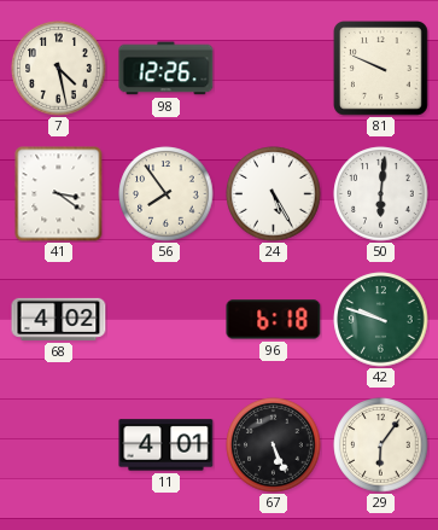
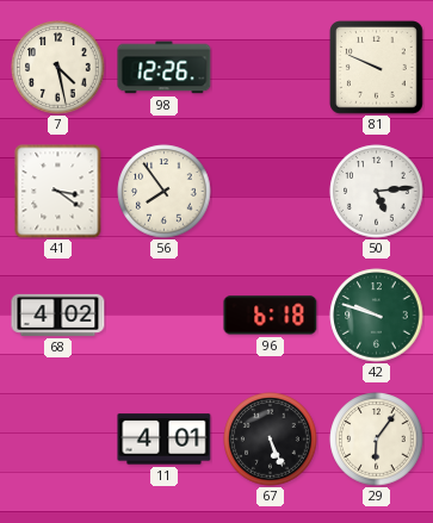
24: 5:25 -> none (274, 194)
50: 6:01 -> 5:14 (377, 192)
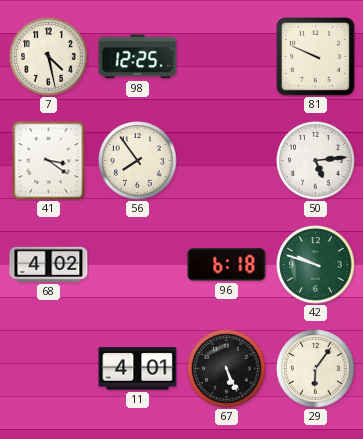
98: 12:26 -> 12:25 (138, 57)
